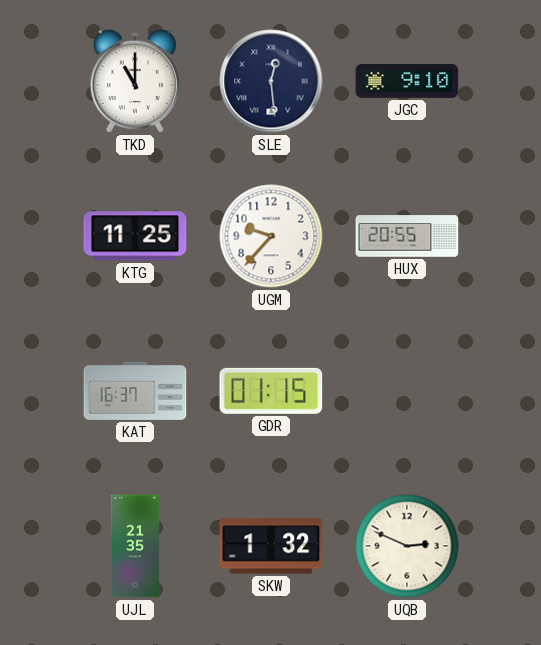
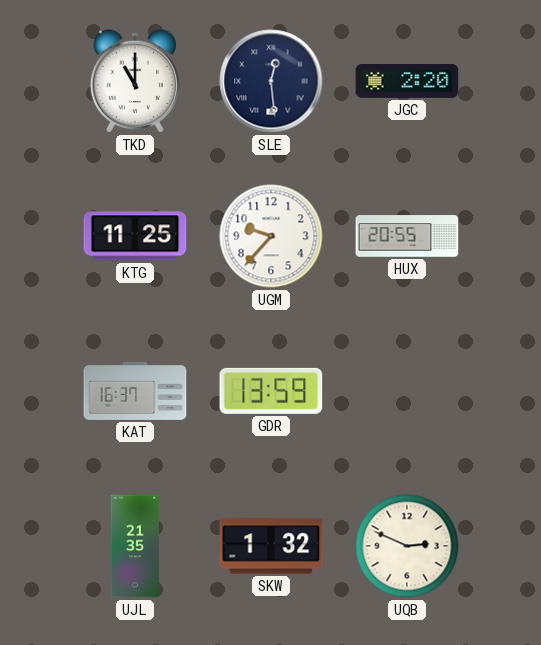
JGC: 9:10 -> 2:20 (407, 81)
GDR: 01:15 -> 13:59 (271, 391)
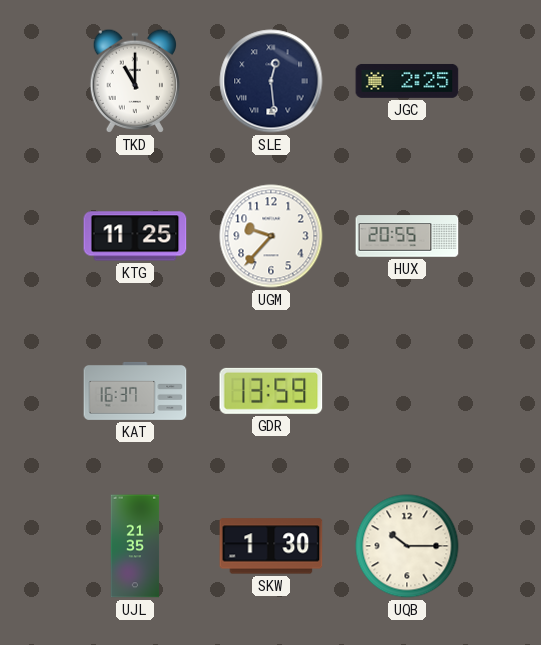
JGC: 2:20 -> 2:25 (407, 81)
SKW: 1:32 -> 1:30 (271, 546)
UQB: 2:49 -> 10:15 (407, 546)
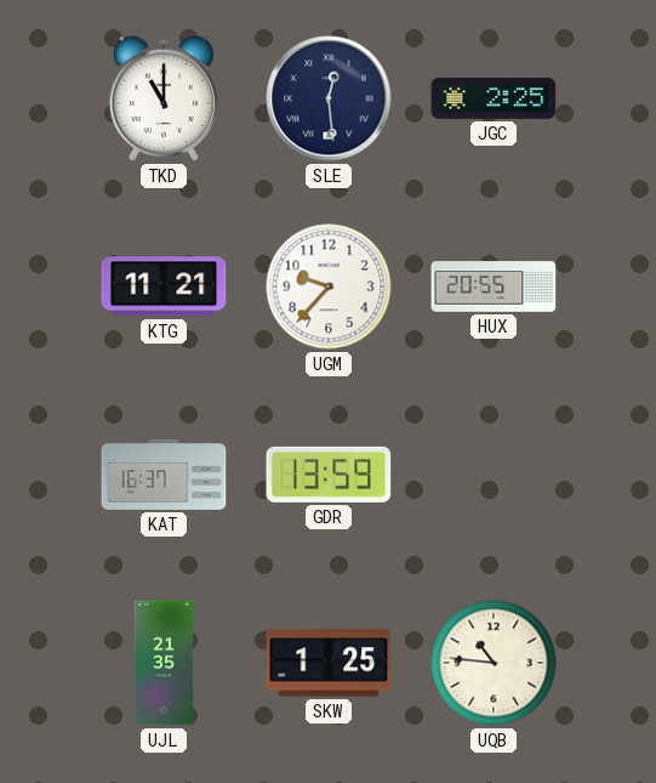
KTG: 11:25 -> 11:21 (164, 286)
SKW: 1:30 -> 1:25 (329, 663)
UQB: 10:15 -> 10:46 (494, 663)
